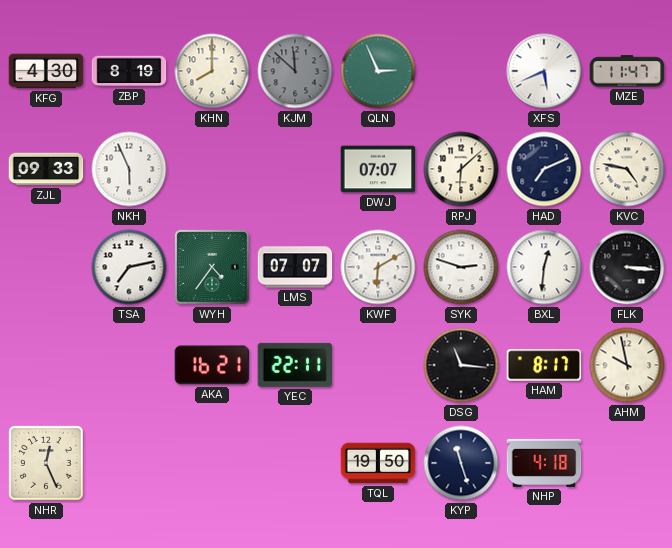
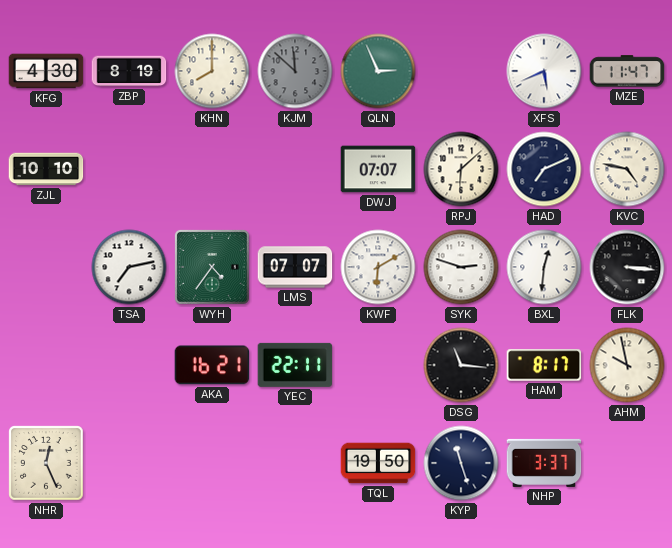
ZJL: 09:33 -> 10:10 (46, 169)
NKH: 5:56 -> none (129, 169)
NHP: 4:18 -> 3:37 (544, 463)
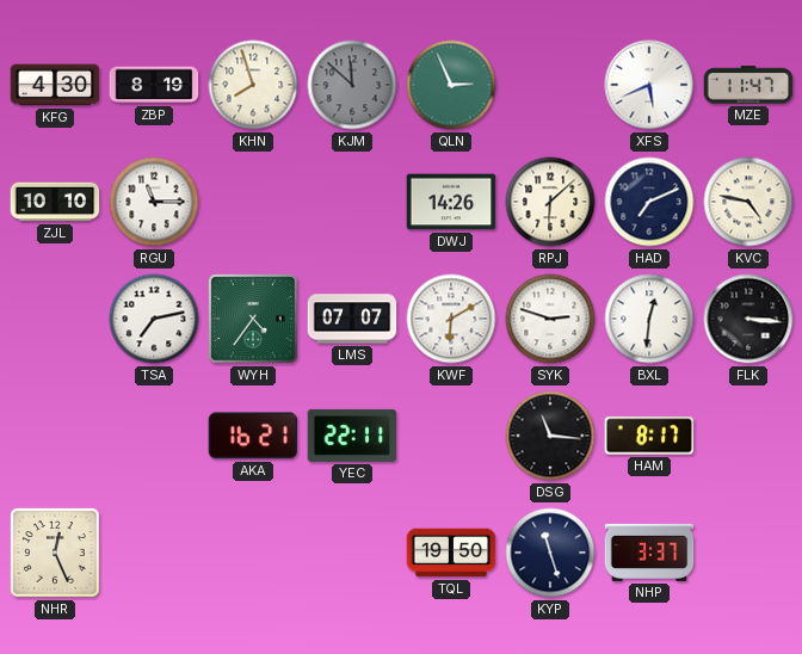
KHN: 8:00 -> 7:57 (253, 85)
RGU: none -> 11:15 (154, 202)
DWJ: 07:07 -> 14:26 (451, 202)
AHM: 9:58 -> none (627, 365)
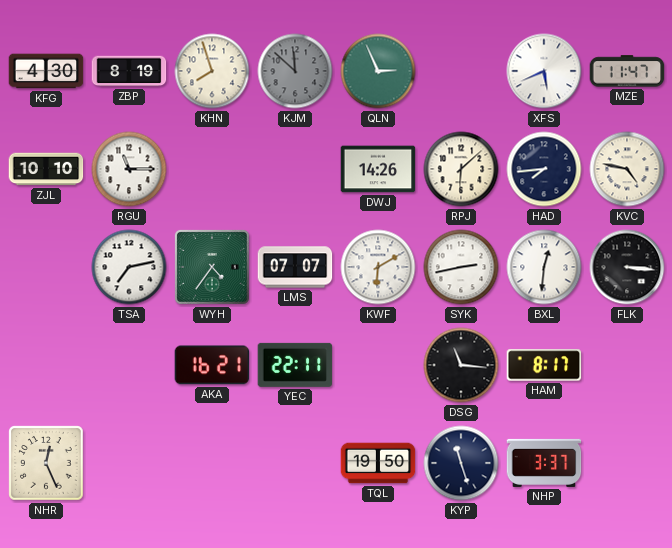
HAD: 7:11 -> 7:44 (544, 169)
SYK: 2:48 -> 2:43 (461, 267)
